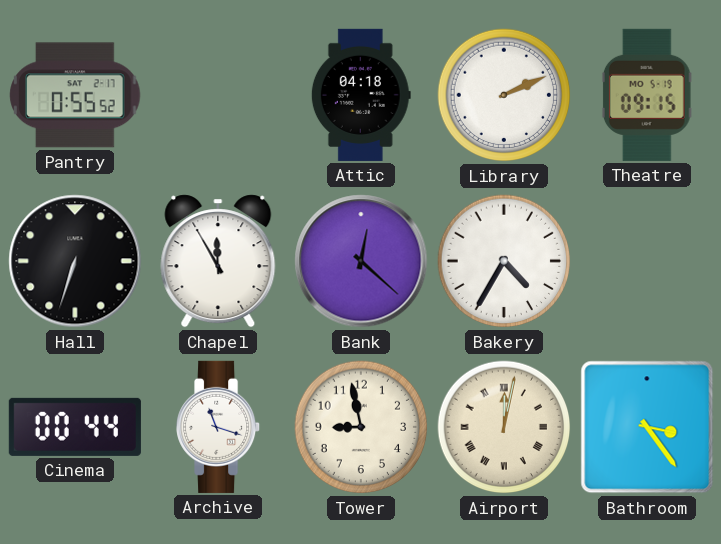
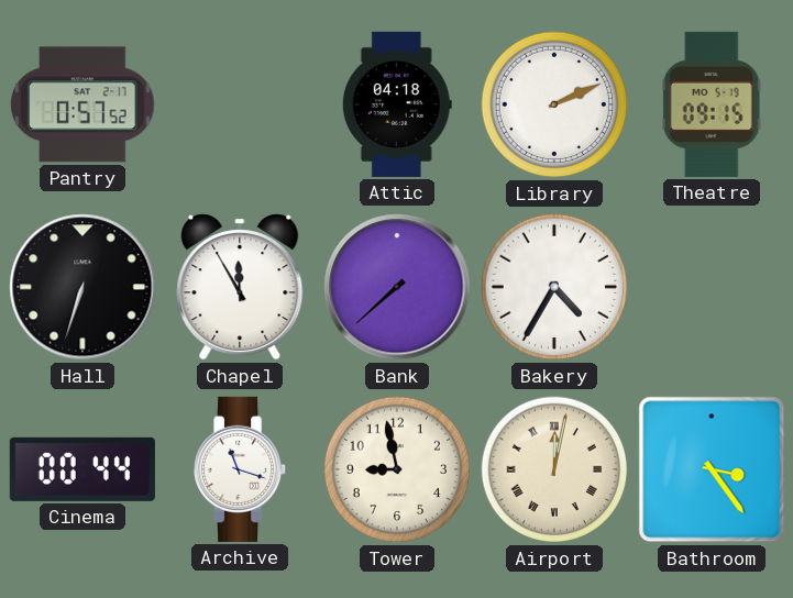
Pantry: 0:55 -> 0:57 (82, 104)
Bank: 12:22 -> 7:38 (397, 287)
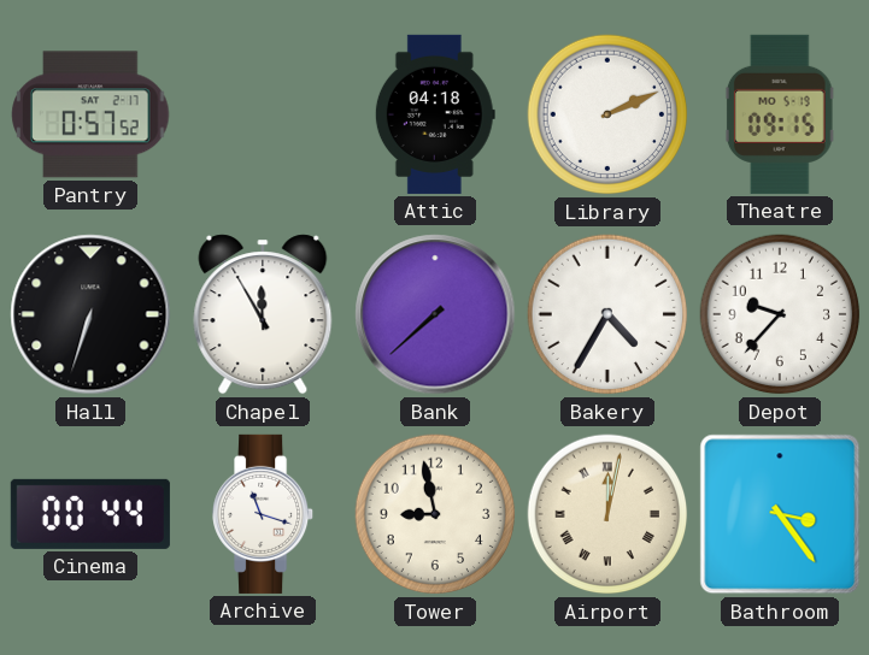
Depot: none -> 9:37 (780, 314)
